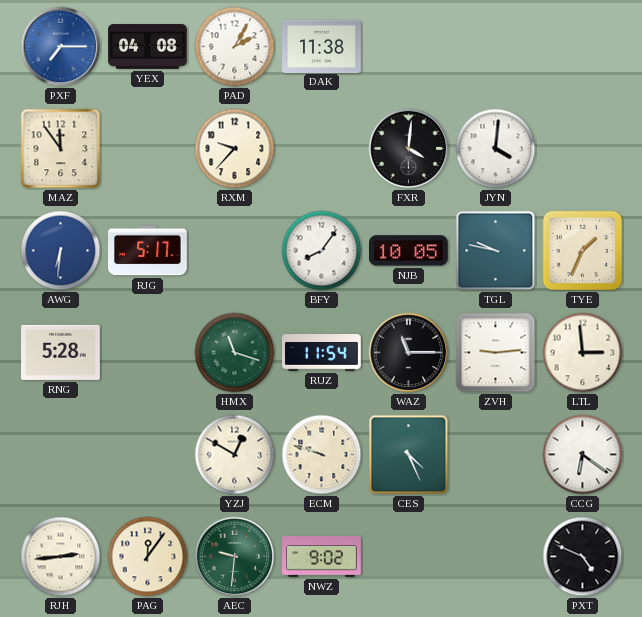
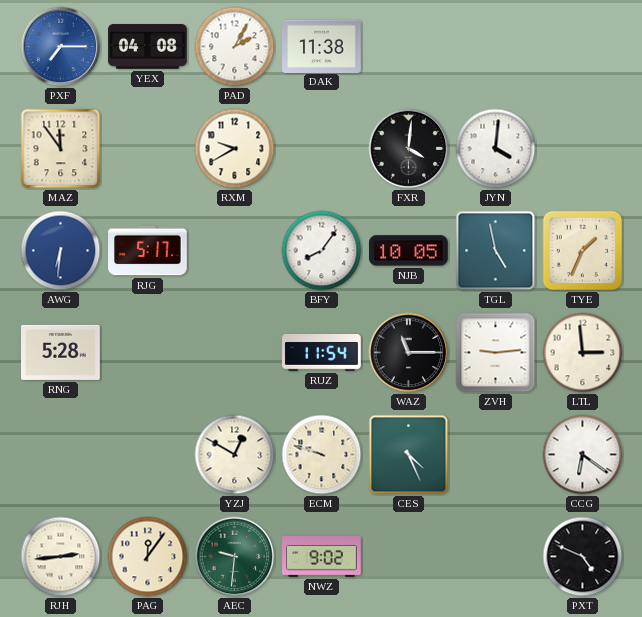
RXM: 9:37 -> 9:40 (235, 149)
TGL: 9:47 -> 4:58 (496, 251)
HMX: 11:18 -> none (235, 353)
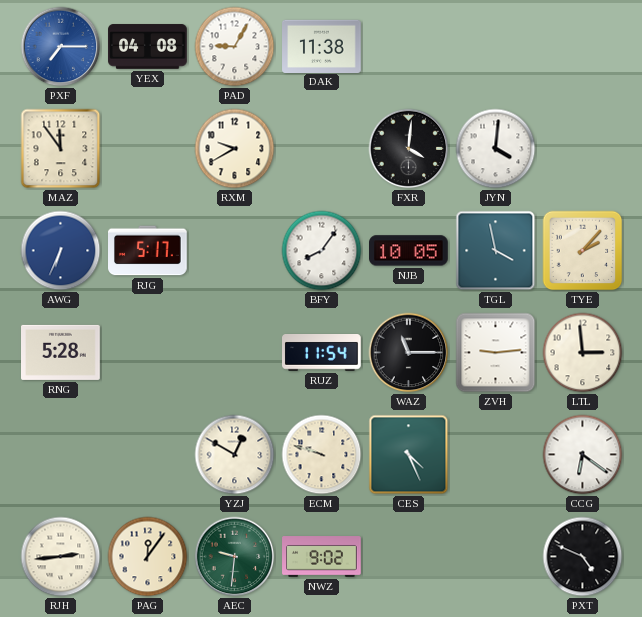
PAD: 2:05 -> 9:05 (235, 47)
AWG: 6:31 -> 6:34 (61, 251)
TGL: 4:58 -> 3:58 (496, 251)
TYE: 1:34 -> 2:07 (583, 251)
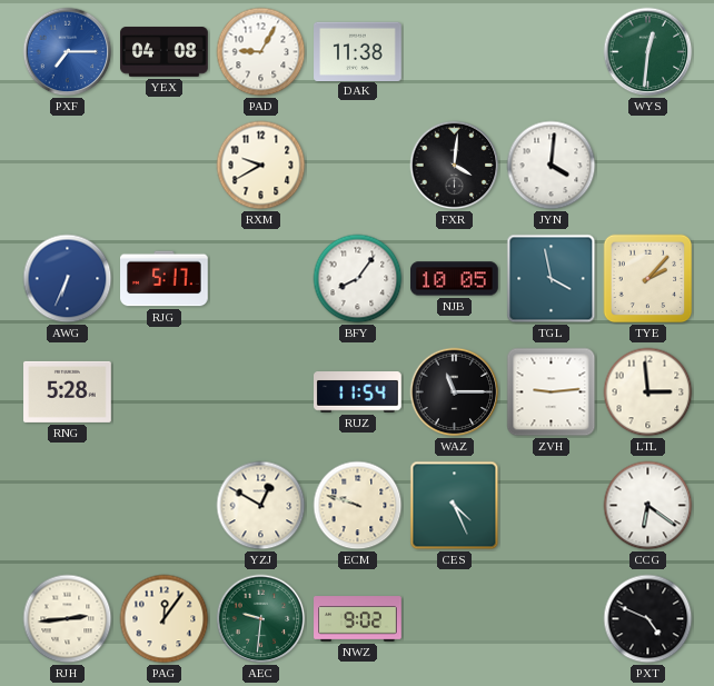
WYS: none -> 12:31 (648, 52)
MAZ: 11:54 -> none (61, 149)
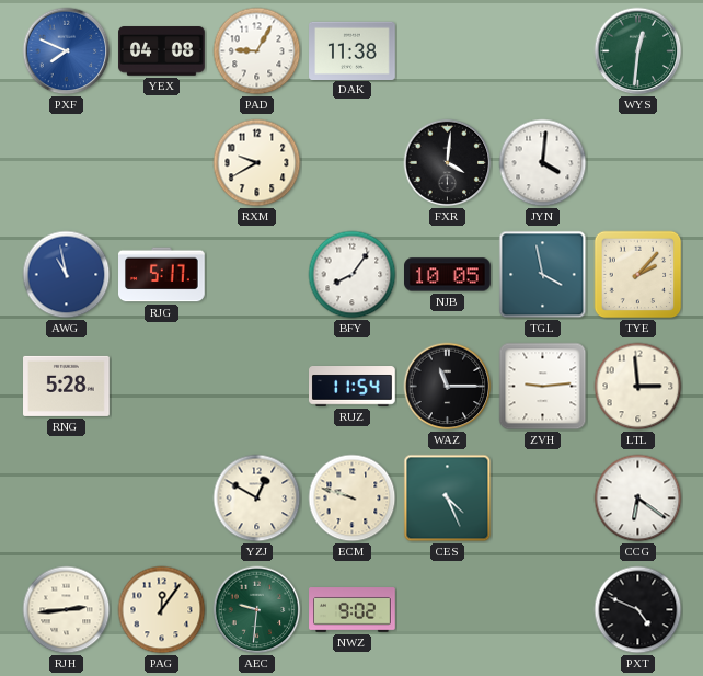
PXF: 7:15 -> 7:49 (67, 51)
AWG: 6:34 -> 10:58 (67, 275)
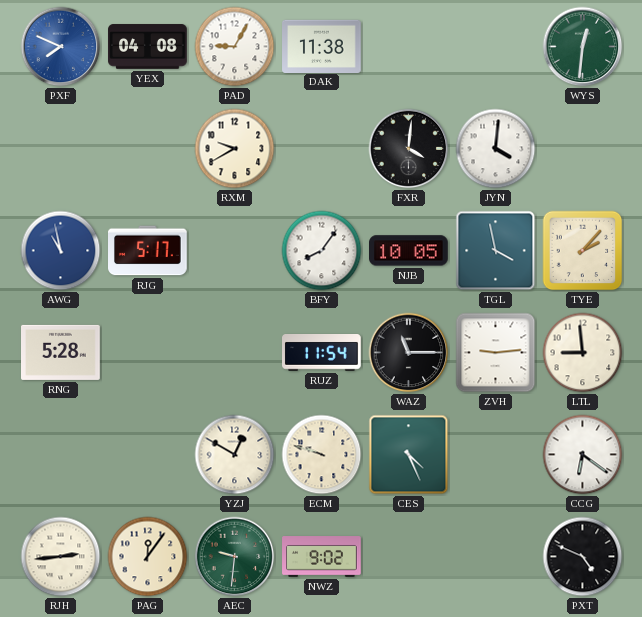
LTL: 2:59 -> 8:59 (583, 353)
